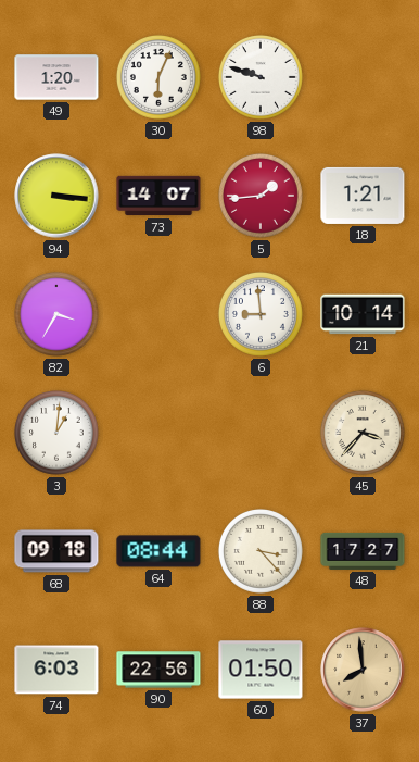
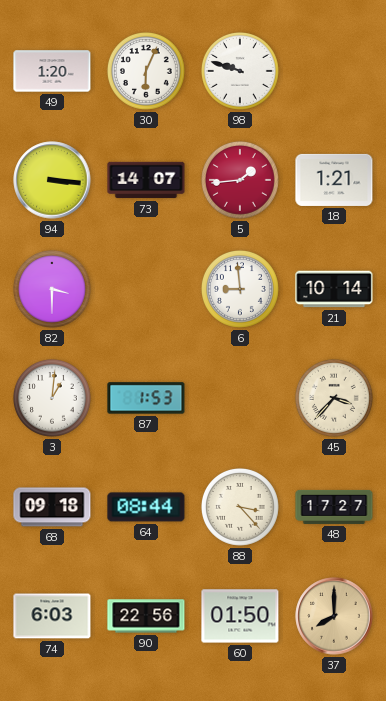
82: 3:35 -> 3:30 (52, 289)
87: none -> 1:53 (146, 398)
37: 7:59 -> 8:00 (334, 616)
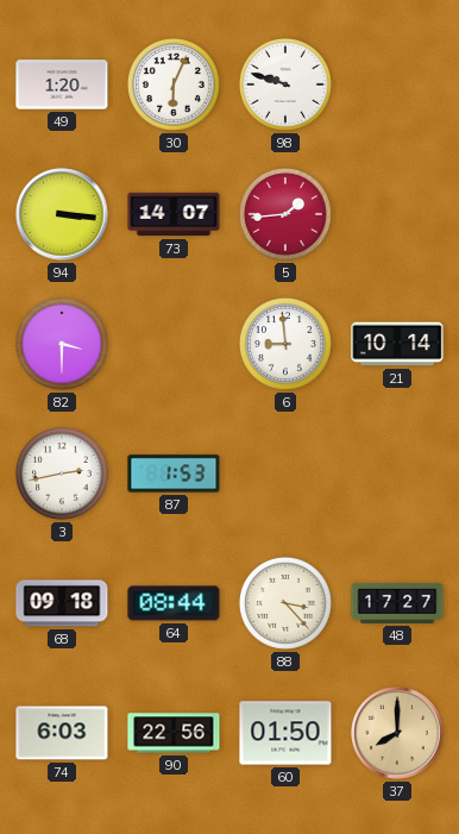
18: 1:21 -> none (334, 180)
3: 1:01 -> 2:43 (62, 474)
45: 3:37 -> none (334, 398)
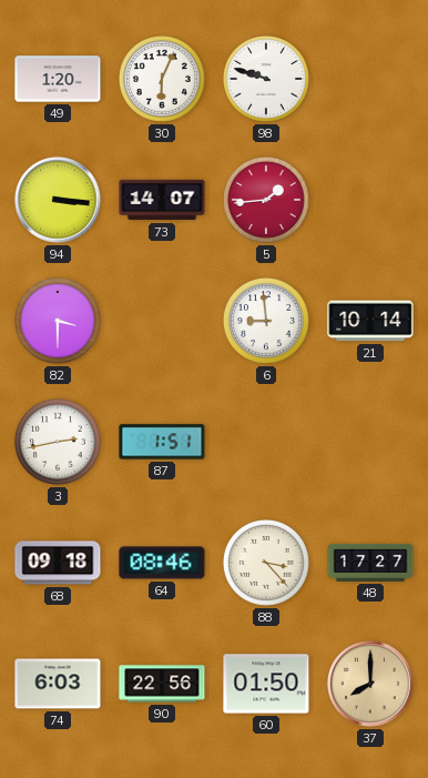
87: 1:53 -> 1:51 (162, 442)
64: 08:44 -> 08:46 (162, 563)
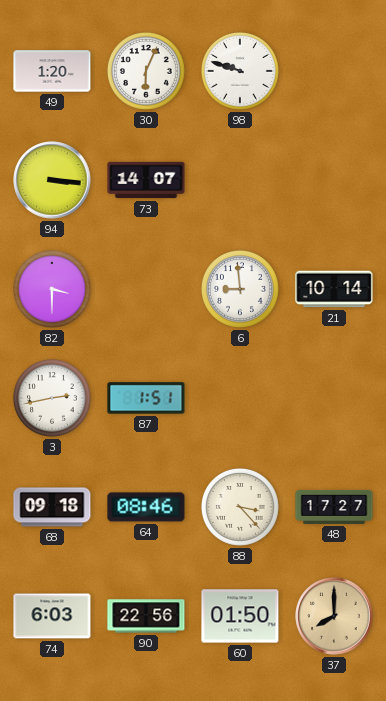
5: 1:44 -> none (266, 200)
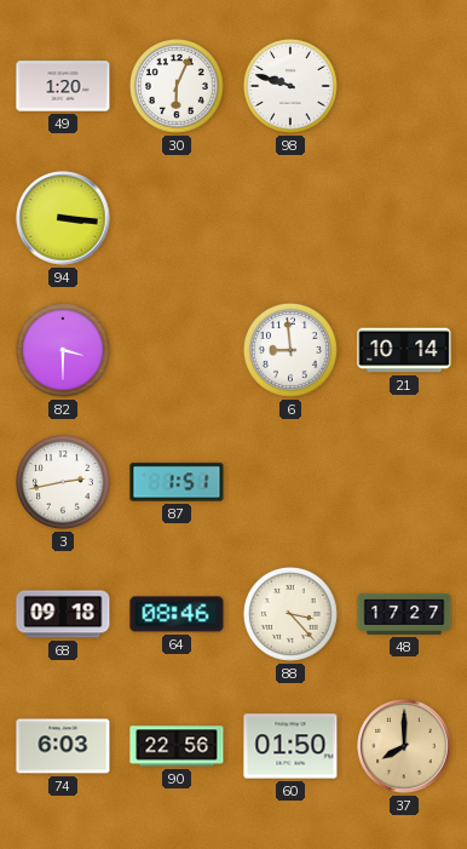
73: 14:07 -> none (146, 180)
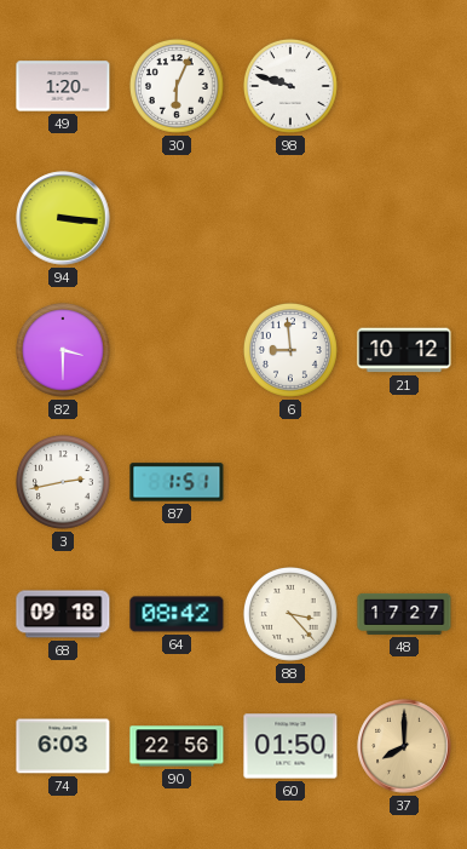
21: 10:14 -> 10:12 (404, 350)
64: 08:46 -> 08:42 (177, 614)
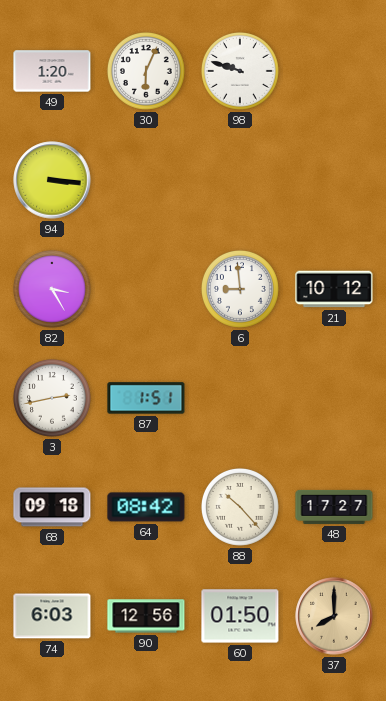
82: 3:30 -> 3:25 (52, 289)
88: 3:23 -> 10:23 (240, 507)
90: 22:56 -> 12:56 (146, 616)
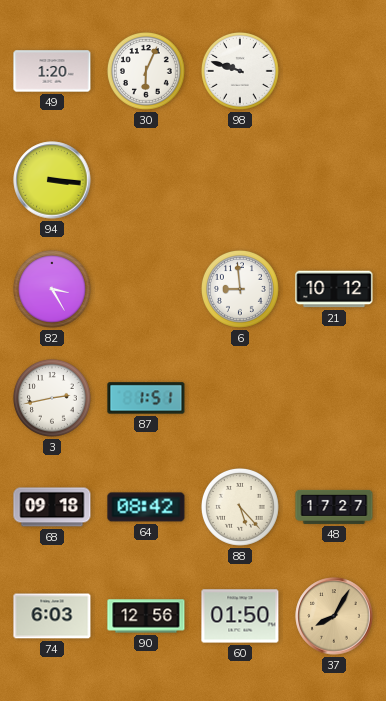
88: 10:23 -> 5:23 (240, 507)
37: 8:00 -> 8:05 (334, 616)
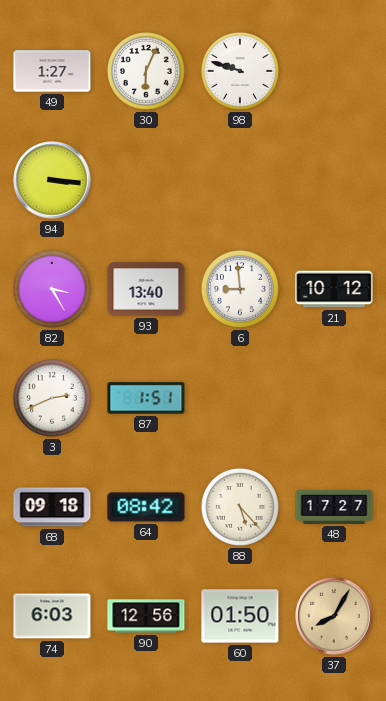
49: 1:20 -> 1:27 (52, 71)
93: none -> 13:40 (146, 289)
3: 2:43 -> 2:41 (52, 398)
